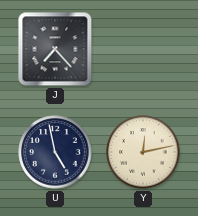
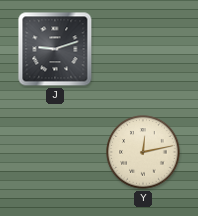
J: 7:23 -> 9:12 (55, 49)
U: 4:58 -> none (55, 152)
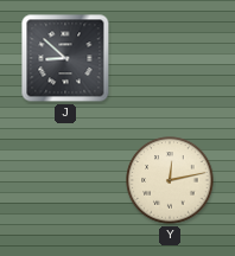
J: 9:12 -> 8:52 (65, 58)
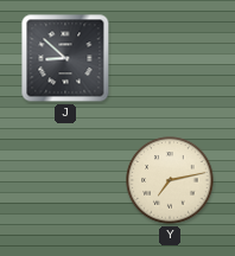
Y: 12:13 -> 7:13 (170, 180)
